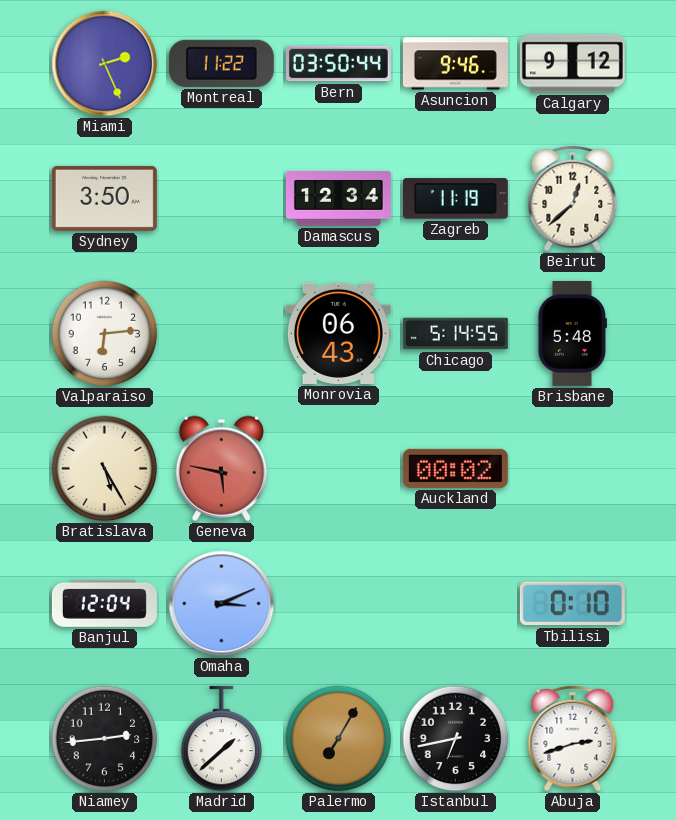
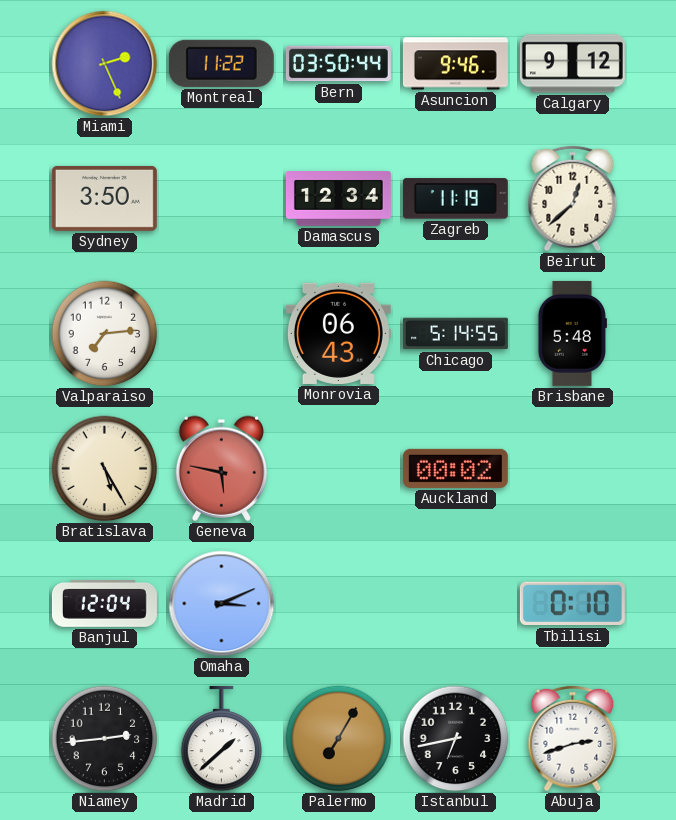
Valparaiso: 6:14 -> 7:14 (105, 334)
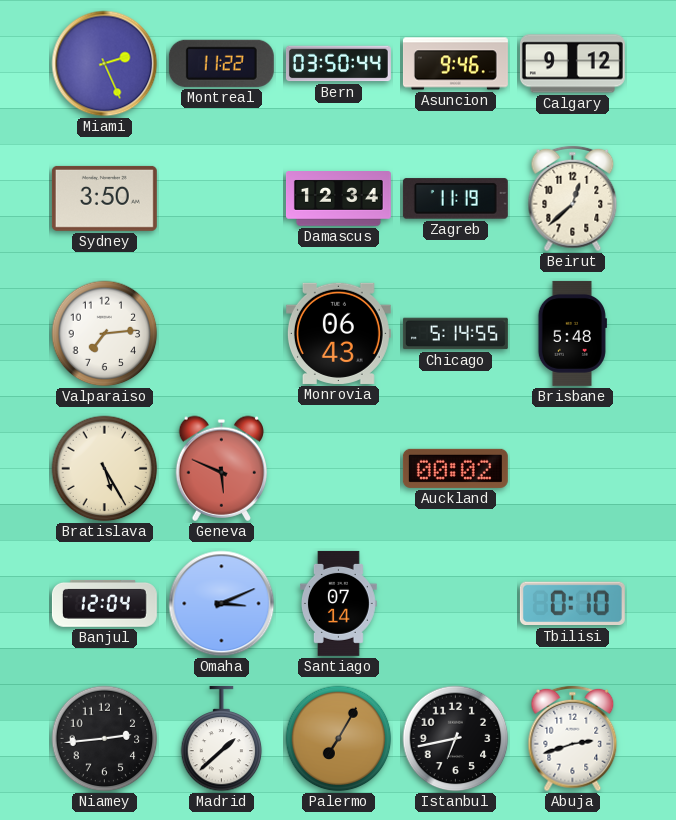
Geneva: 5:47 -> 5:49 (221, 468)
Santiago: none -> 07:14 (338, 603)
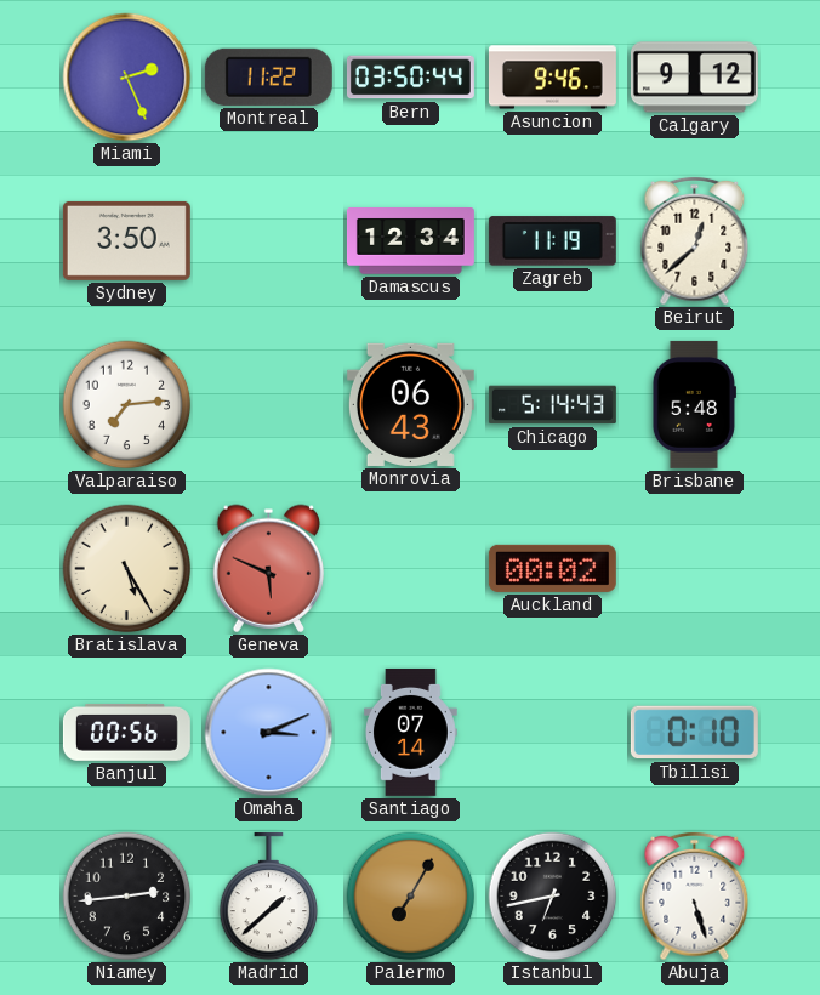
Chicago: 5:14:55 -> 5:14:43 (552, 405)
Banjul: 12:04 -> 00:56 (126, 732)
Abuja: 2:42 -> 5:27 (695, 897)
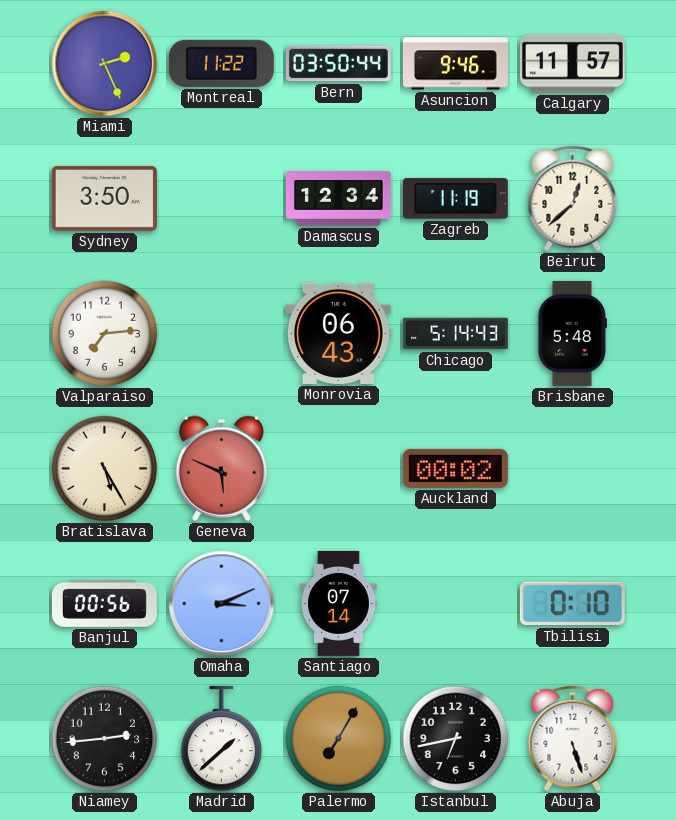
Calgary: 9:12 -> 11:57 (572, 64)
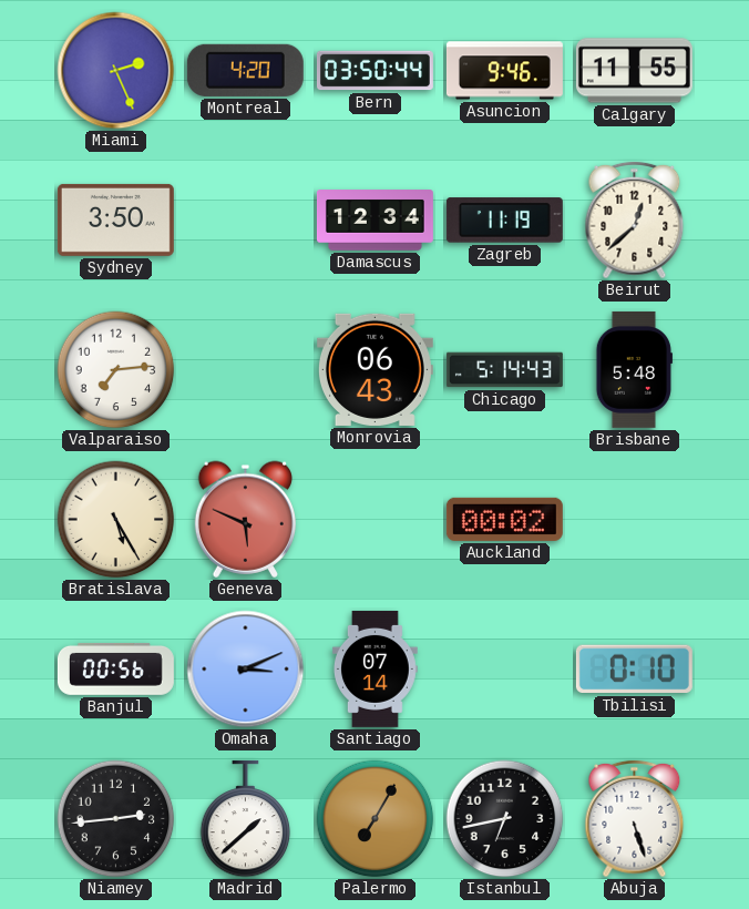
Montreal: 11:22 -> 4:20 (245, 70)
Calgary: 11:57 -> 11:55 (634, 71)
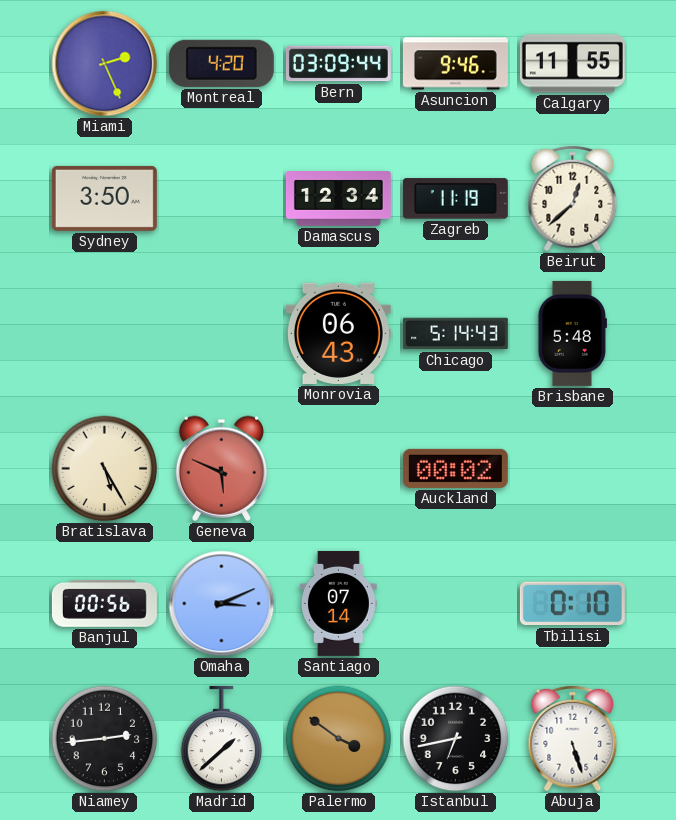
Bern: 03:50 -> 03:09 (338, 64)
Valparaiso: 7:14 -> none (116, 370)
Palermo: 7:05 -> 3:51 (339, 739)
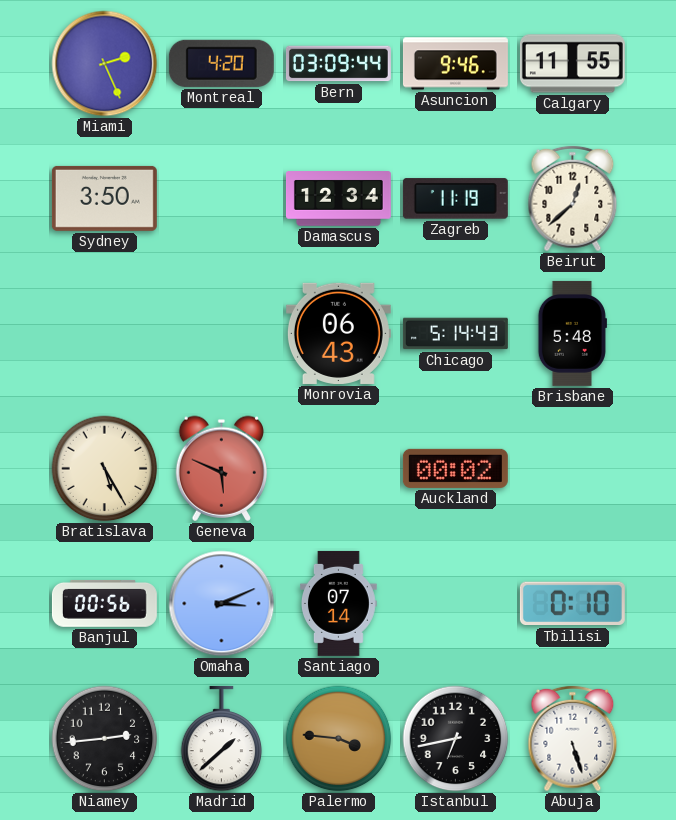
Palermo: 3:51 -> 3:46 (339, 739)
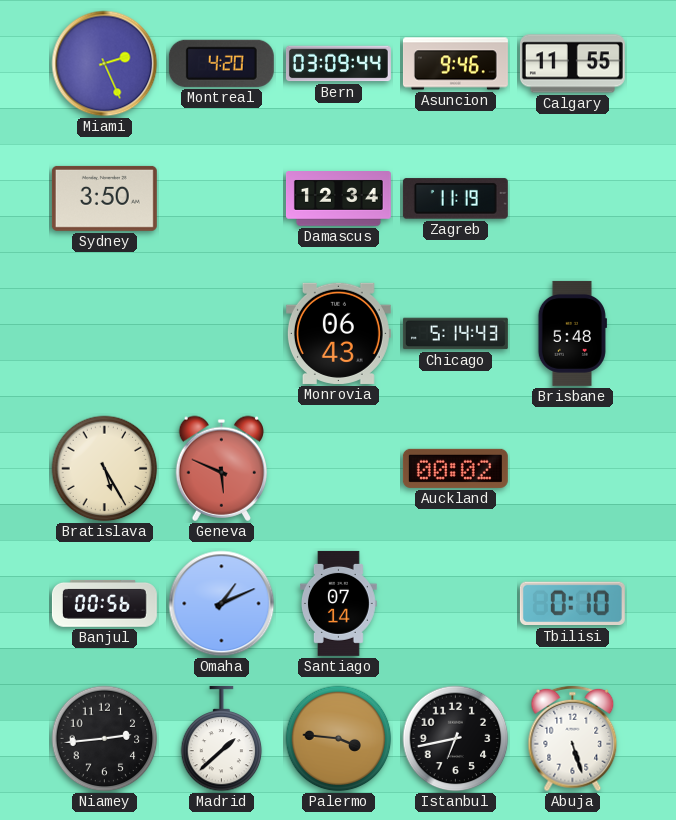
Beirut: 12:38 -> none (573, 199)
Omaha: 3:11 -> 1:11 (222, 604)
